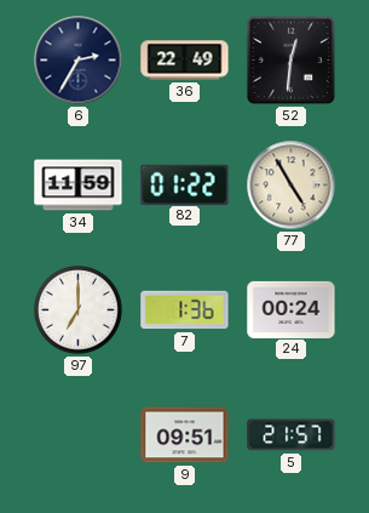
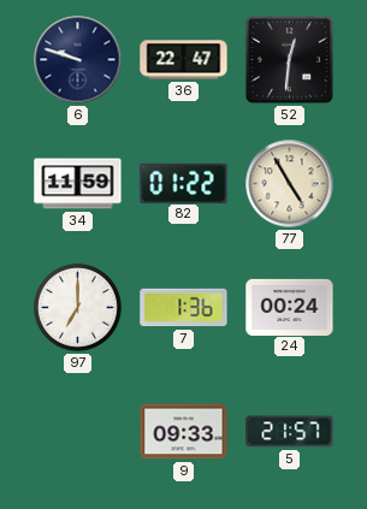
6: 2:35 -> 9:48 (78, 60)
36: 22:49 -> 22:47 (184, 60)
9: 09:51 -> 09:33 (184, 432)
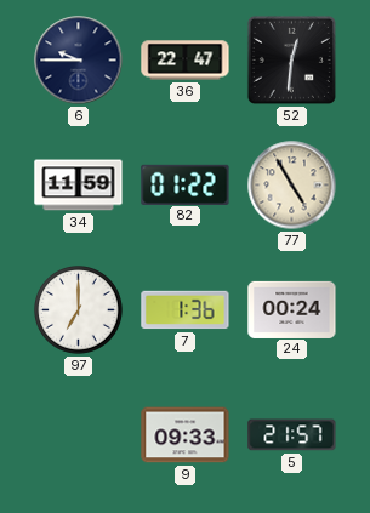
6: 9:48 -> 9:45 (79, 61)
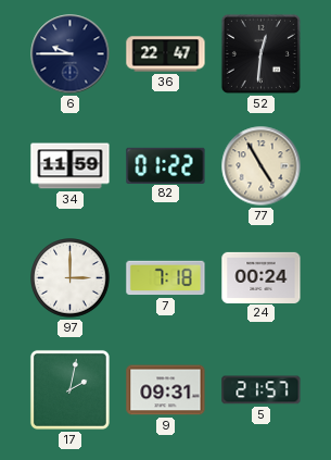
97: 7:00 -> 3:00 (71, 278)
7: 1:36 -> 7:18 (166, 278)
17: none -> 2:02 (69, 389)
9: 09:33 -> 09:31 (166, 390)
